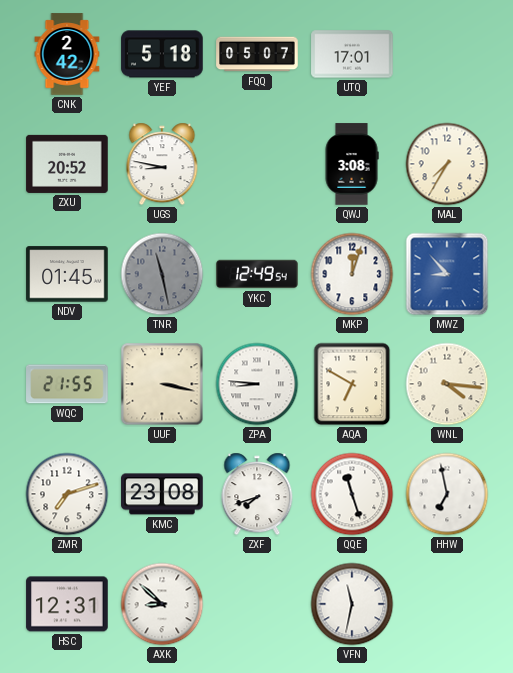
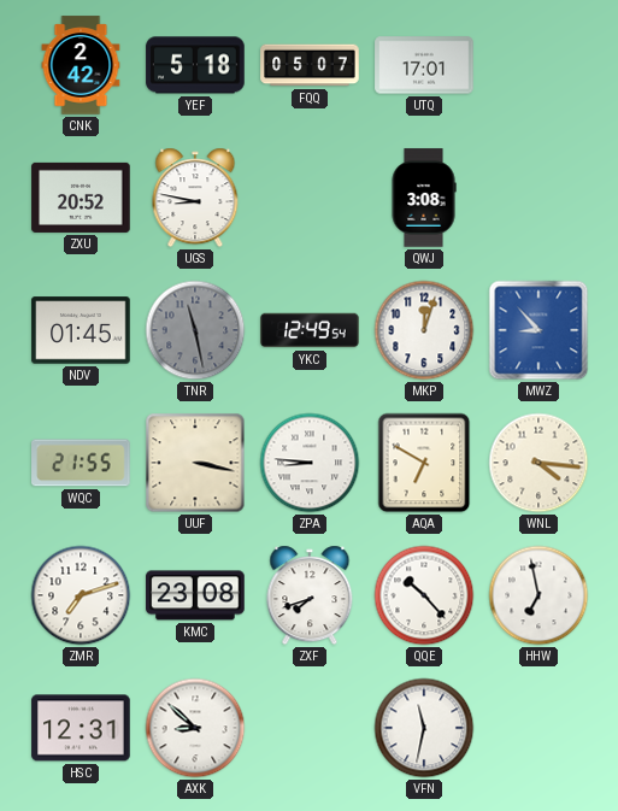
MAL: 7:35 -> none (447, 164)
QQE: 11:27 -> 10:23 (424, 595)
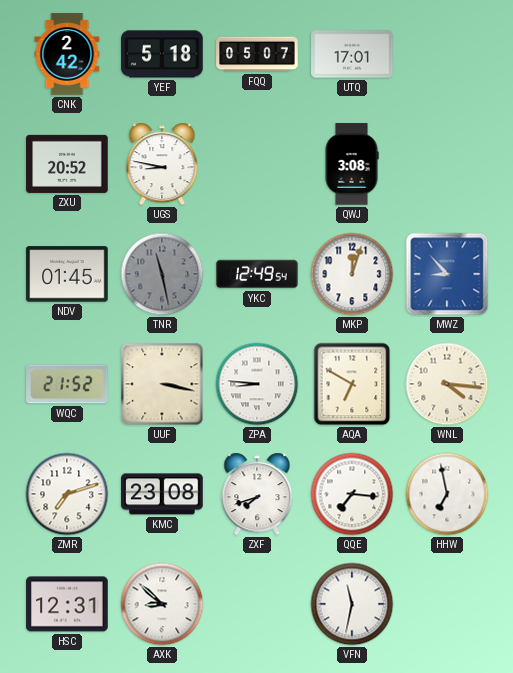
WQC: 21:55 -> 21:52 (67, 384)
QQE: 10:23 -> 7:16 (352, 494)
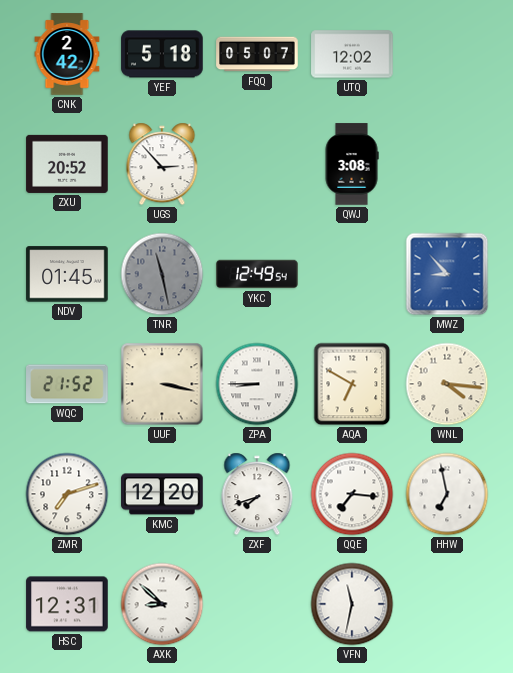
UTQ: 17:01 -> 12:02 (352, 54)
UGS: 8:47 -> 2:53 (162, 164)
MKP: 12:03 -> none (352, 274)
ZPA: 8:46 -> 8:45 (257, 384)
KMC: 23:08 -> 12:20 (162, 494)
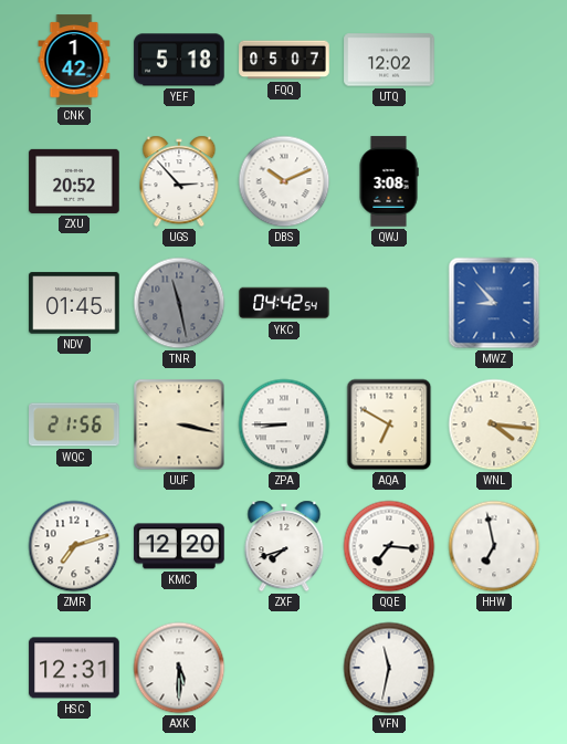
CNK: 2:42 -> 1:42 (74, 60)
DBS: none -> 10:11 (284, 181)
YKC: 12:49 -> 04:42 (284, 303)
WQC: 21:52 -> 21:56 (74, 425)
AXK: 8:52 -> 5:30 (179, 668)
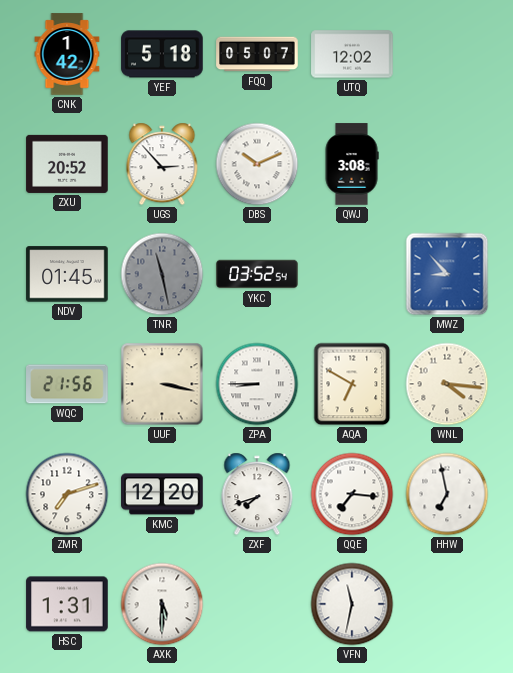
YKC: 04:42 -> 03:52 (257, 274)
HSC: 12:31 -> 1:31 (67, 604)
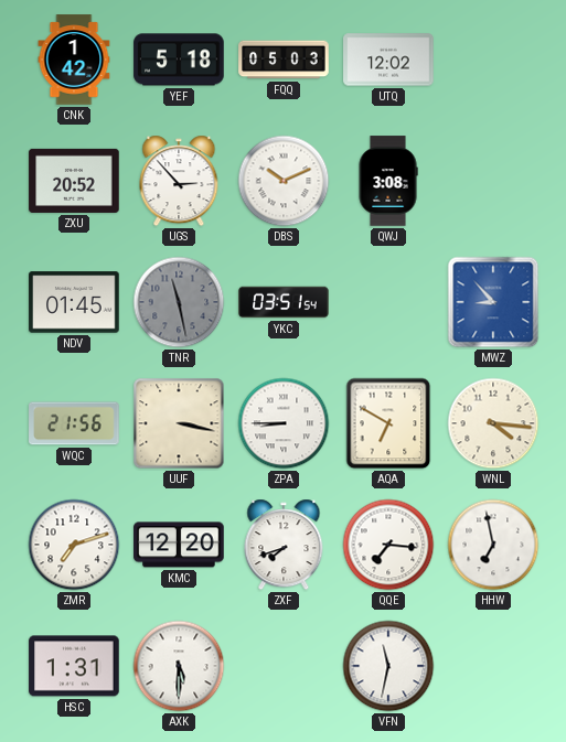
FQQ: 05:07 -> 05:03 (284, 60)
YKC: 03:52 -> 03:51 (284, 302)
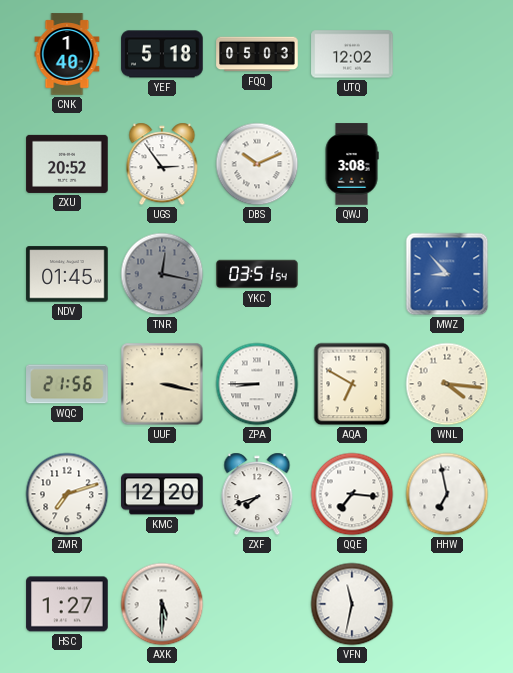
CNK: 1:42 -> 1:40 (67, 54)
UGS: 2:53 -> 2:54 (162, 164)
TNR: 11:28 -> 12:17 (162, 274)
HSC: 1:31 -> 1:27 (67, 604)
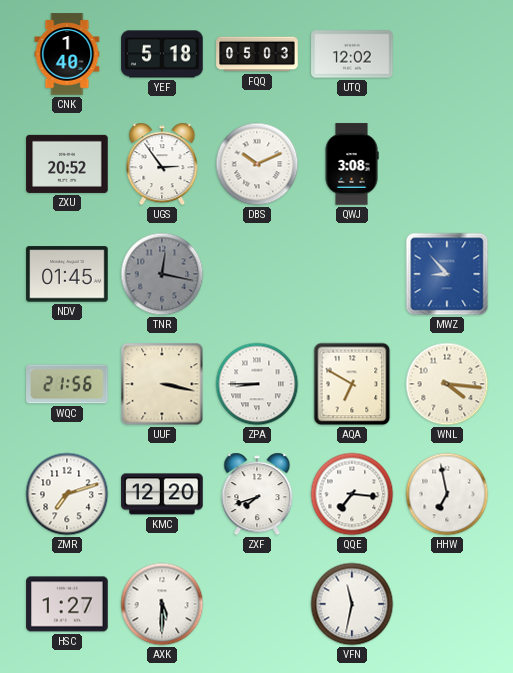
YKC: 03:51 -> none (257, 274)
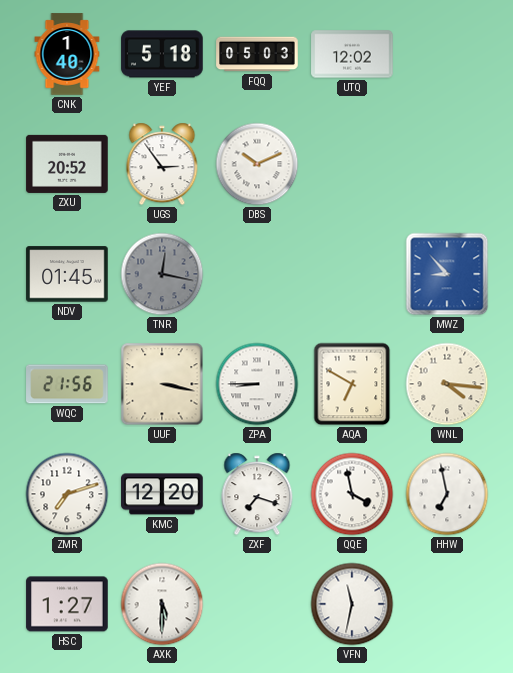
QWJ: 3:08 -> none (352, 164)
ZXF: 7:42 -> 7:18 (257, 494)
QQE: 7:16 -> 3:58 (352, 494)
